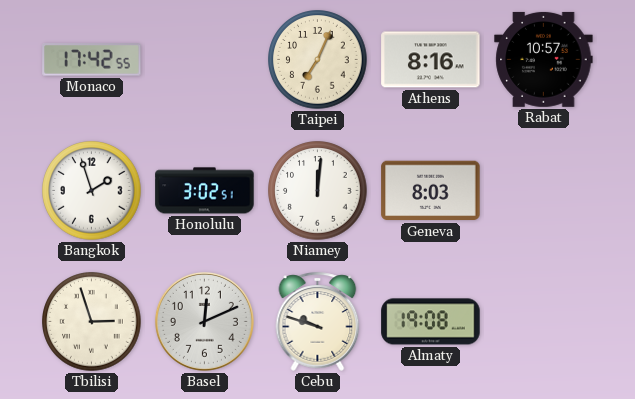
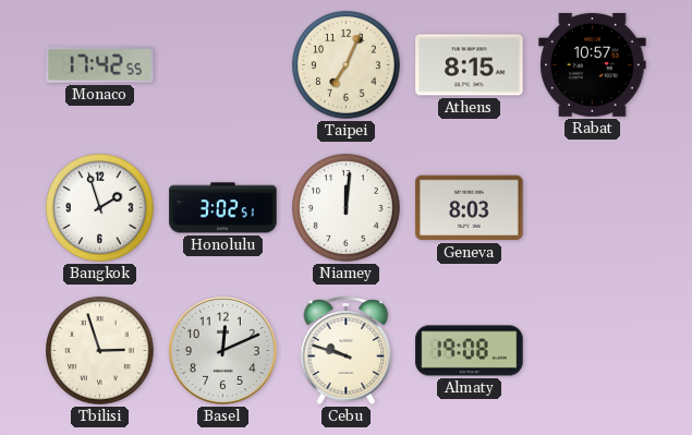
Athens: 8:16 -> 8:15 (470, 65)
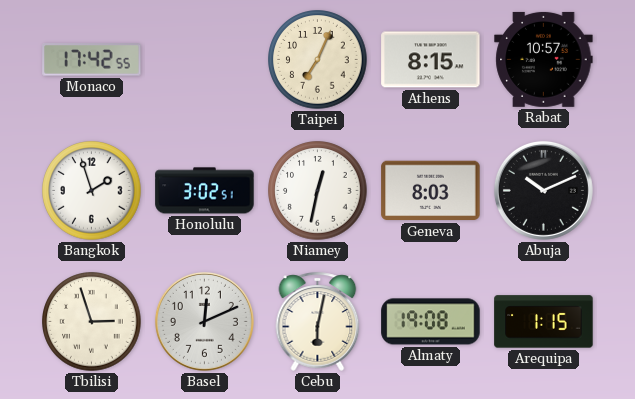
Niamey: 12:01 -> 12:32 (318, 191)
Abuja: none -> 10:11 (543, 190)
Cebu: 9:48 -> 6:02 (318, 321)
Arequipa: none -> 1:15 (544, 322)
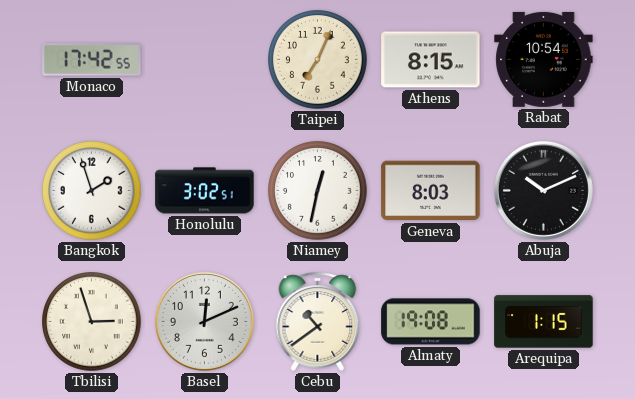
Rabat: 10:57 -> 10:54 (544, 59)
Cebu: 6:02 -> 10:39 (318, 321)
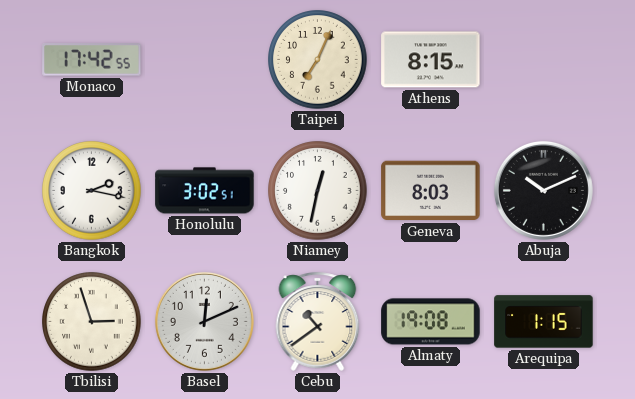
Rabat: 10:54 -> none (544, 59)
Bangkok: 1:57 -> 2:17 (92, 191)
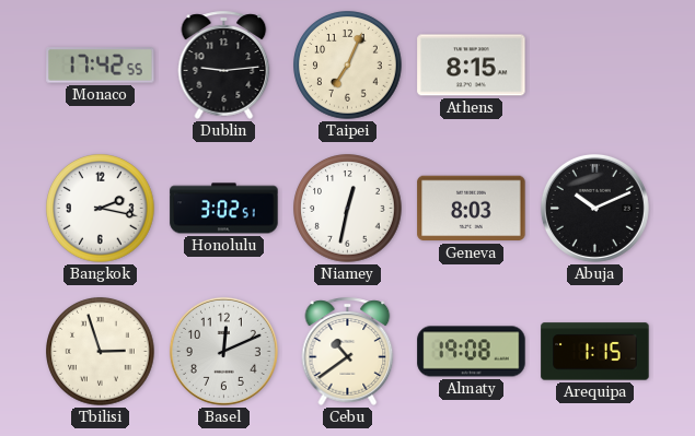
Dublin: none -> 9:14 (224, 64)
